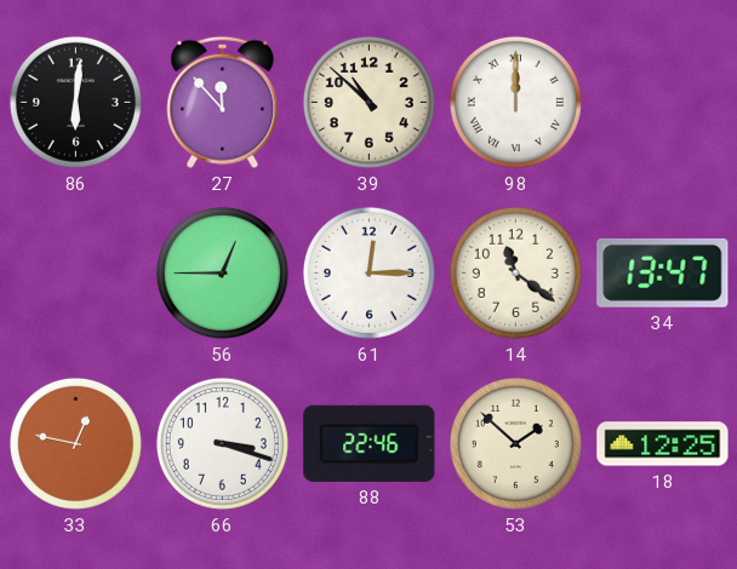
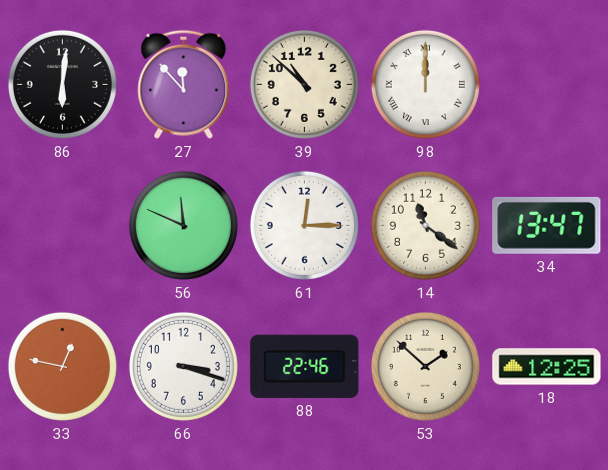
56: 12:45 -> 11:49 (183, 225)
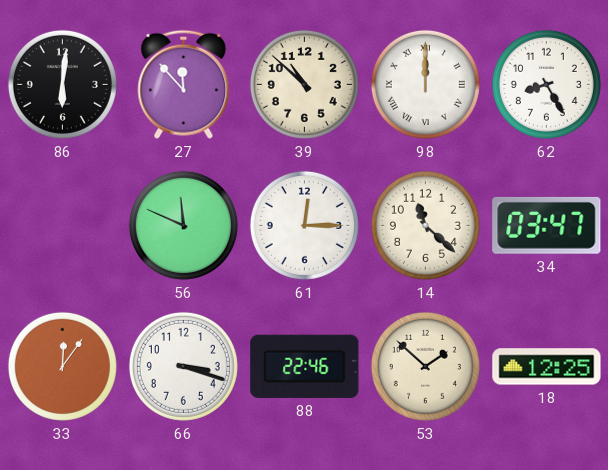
62: none -> 8:25 (546, 84)
14: 11:21 -> 11:22 (425, 225)
34: 13:47 -> 03:47 (547, 225)
33: 12:47 -> 12:06 (62, 366)
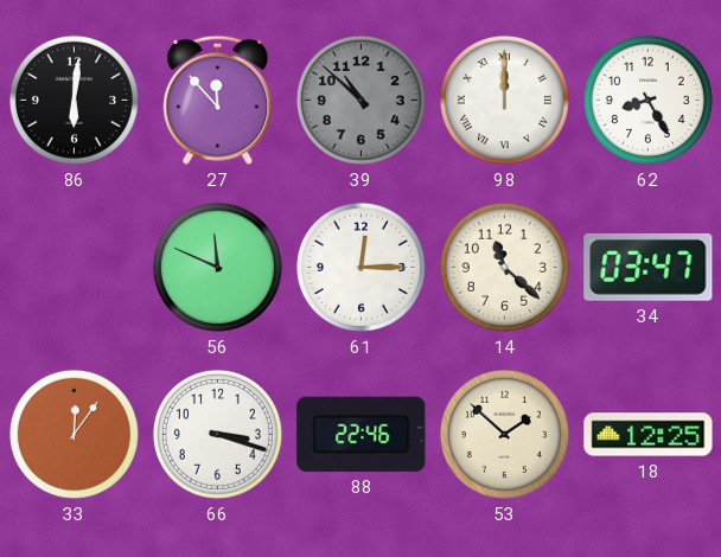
39 dial: cream -> grey (360, 100)
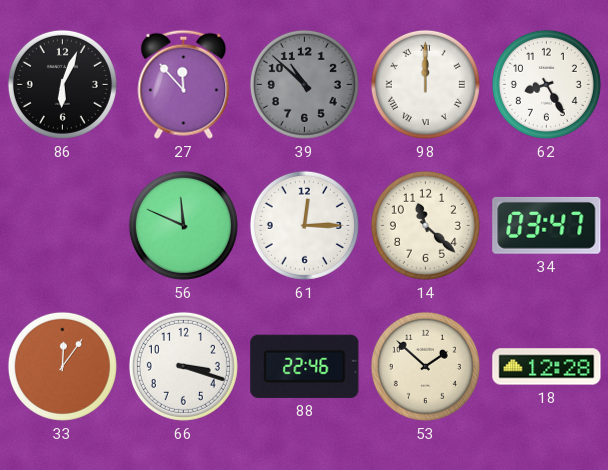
86: 6:01 -> 6:04 (62, 84)
18: 12:25 -> 12:28 (547, 367)
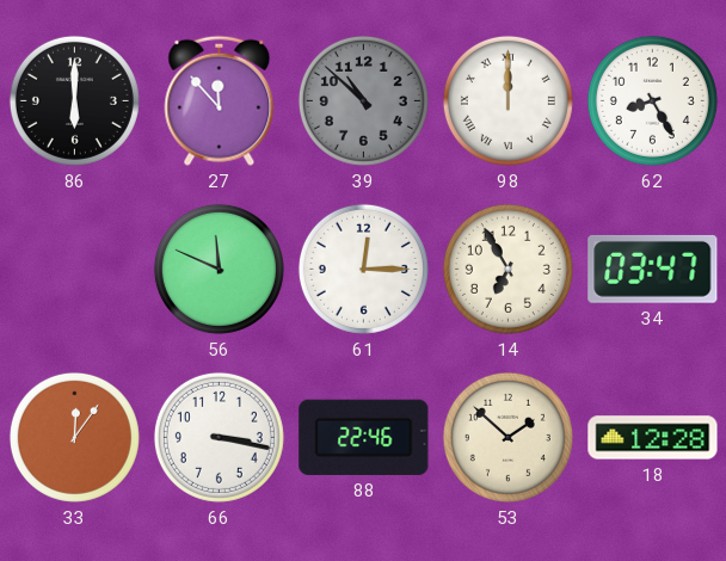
86: 6:04 -> 6:00 (74, 100)
14: 11:22 -> 6:55 (507, 269)
66: 3:18 -> 3:17 (219, 437)
